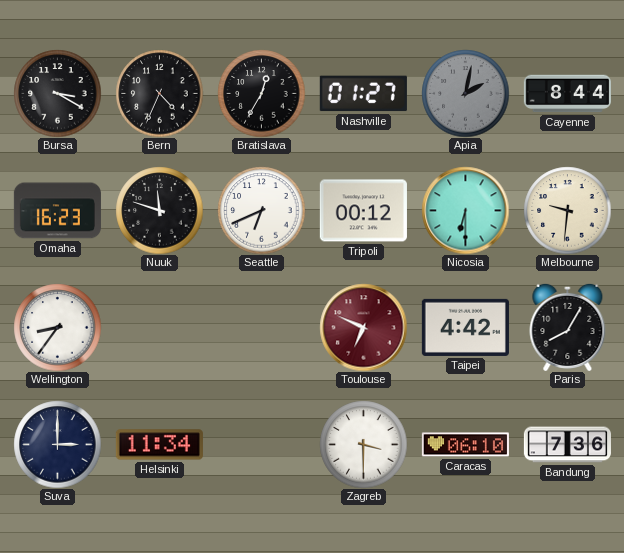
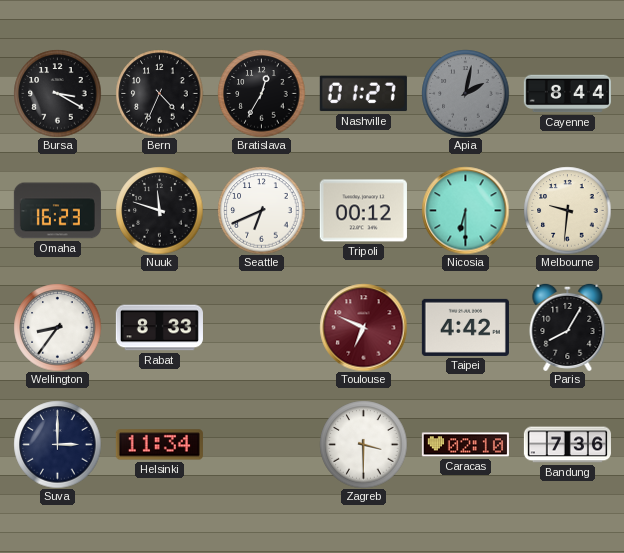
Rabat: none -> 8:33 (159, 328)
Caracas: 06:10 -> 02:10 (465, 445)
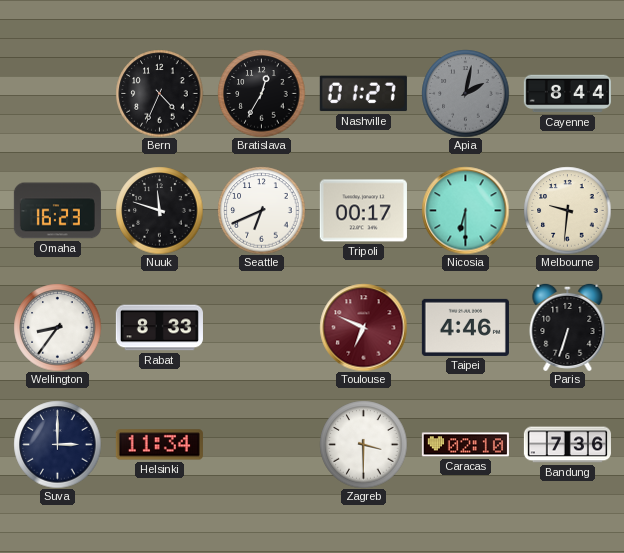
Bursa: 3:20 -> none (57, 93)
Tripoli: 00:12 -> 00:17 (363, 211)
Taipei: 4:42 -> 4:46 (465, 327)
Paris: 8:05 -> 6:33 (568, 327)
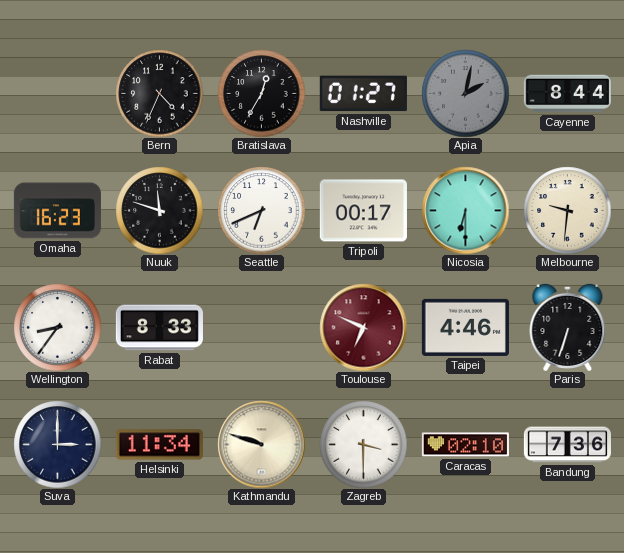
Kathmandu: none -> 9:48 (261, 444)
